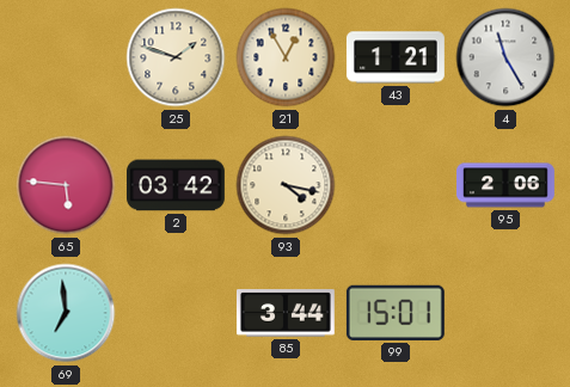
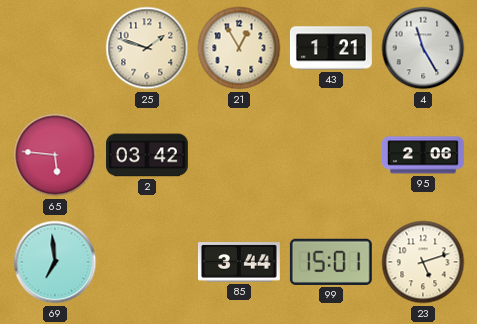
93: 4:17 -> none (286, 185)
23: none -> 5:12 (423, 262)
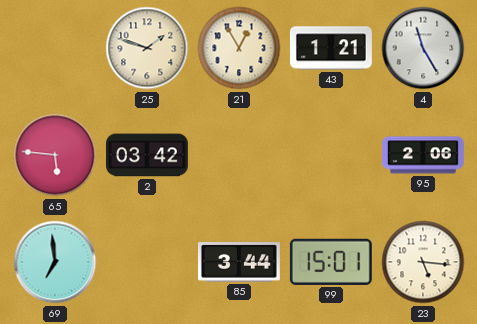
23: 5:12 -> 5:16 (423, 262)
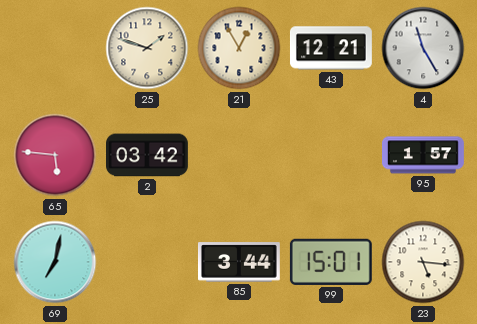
43: 1:21 -> 12:21 (331, 48)
95: 2:06 -> 1:57 (424, 155)
69: 6:59 -> 7:02 (55, 262)
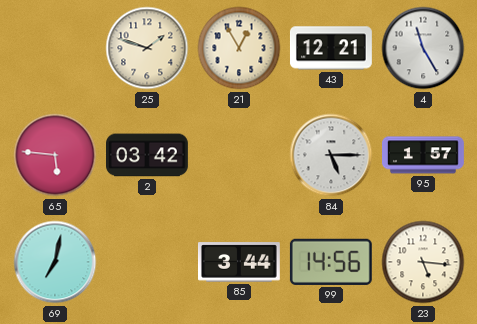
84: none -> 5:15 (331, 155)
99: 15:01 -> 14:56 (331, 262)
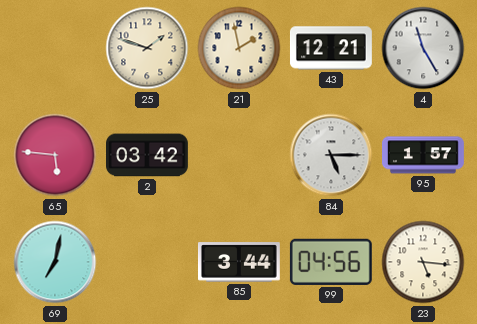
21: 12:55 -> 1:58 (239, 48)
99: 14:56 -> 04:56 (331, 262)
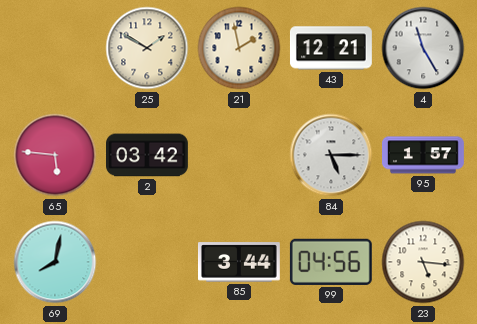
25: 1:48 -> 1:50 (147, 48)
69: 7:02 -> 8:02 (55, 262)
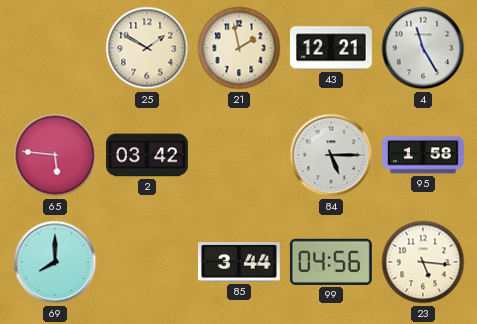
95: 1:57 -> 1:58 (424, 155)
69: 8:02 -> 8:00 (55, 262)
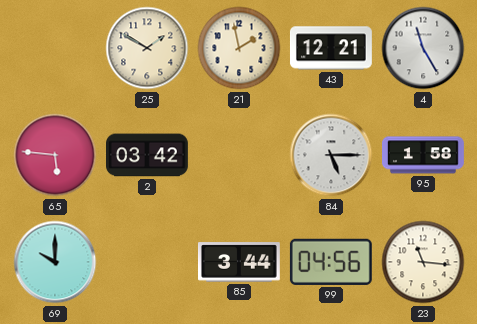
69: 8:00 -> 10:00 (55, 262)
23: 5:16 -> 11:16 (423, 262)
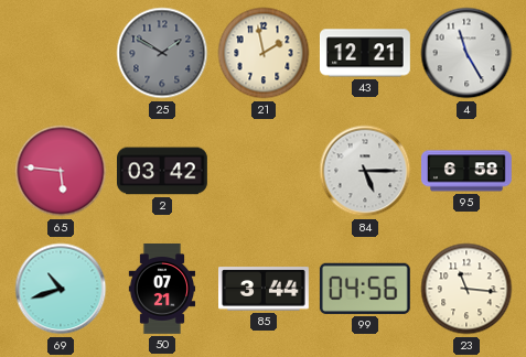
25 dial: cream -> grey (162, 53)
95: 1:58 -> 6:58 (468, 171)
69: 10:00 -> 10:42 (61, 289)
50: none -> 07:21 (162, 290)
